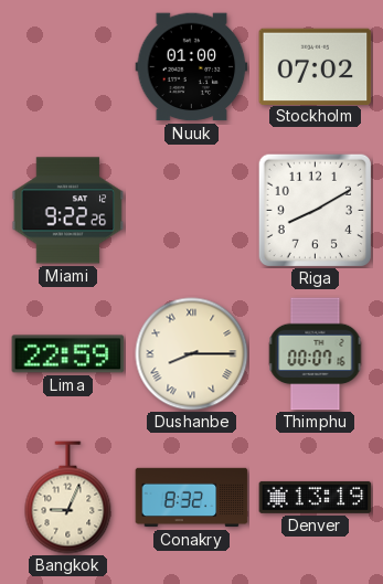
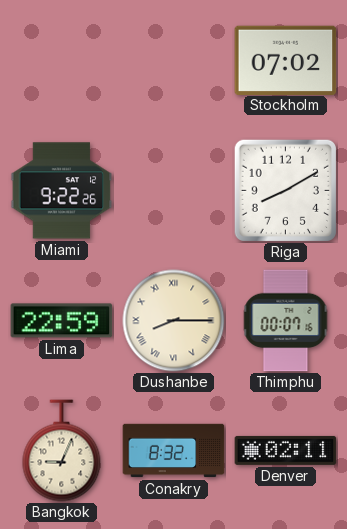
Nuuk: 01:00 -> none (192, 67)
Denver: 13:19 -> 02:11 (286, 450)
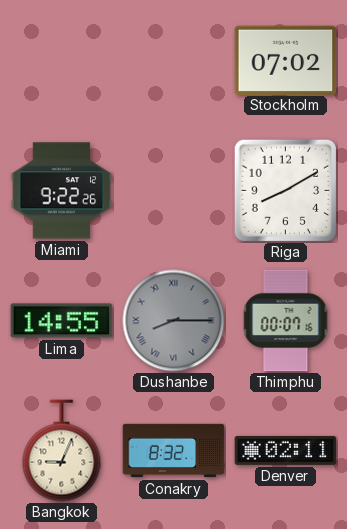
Lima: 22:59 -> 14:55 (62, 321)
Dushanbe dial: cream -> grey (174, 321)
